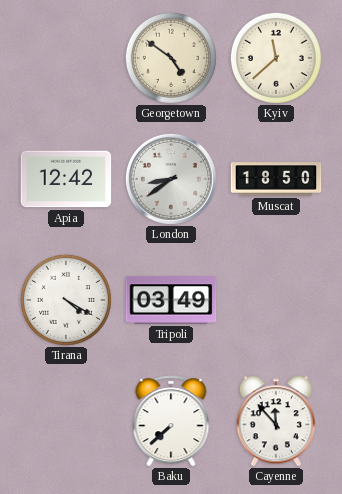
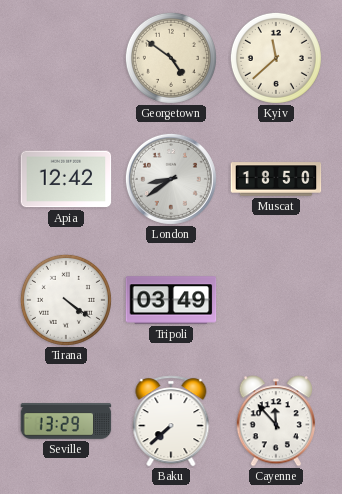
Tirana: 4:20 -> 4:21 (66, 300)
Seville: none -> 13:29 (66, 422)
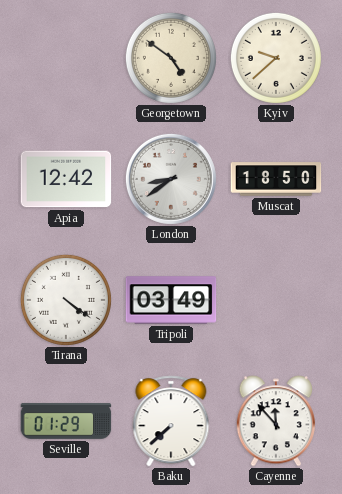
Kyiv: 11:38 -> 9:38 (276, 58)
Seville: 13:29 -> 01:29 (66, 422)
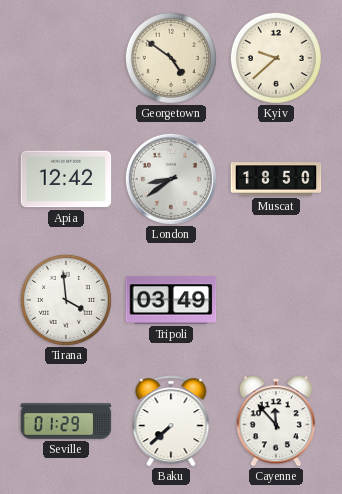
Tirana: 4:21 -> 3:59 (66, 300)
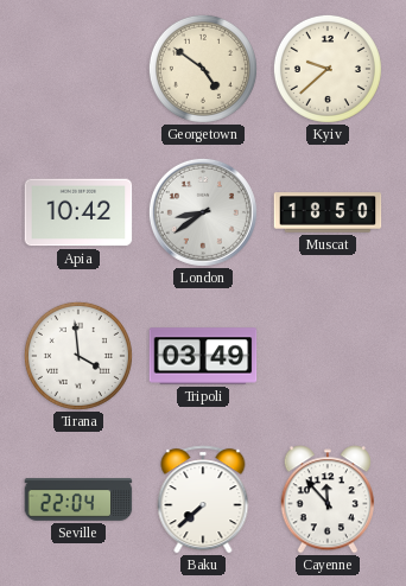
Apia: 12:42 -> 10:42 (78, 212)
Seville: 01:29 -> 22:04 (78, 501)
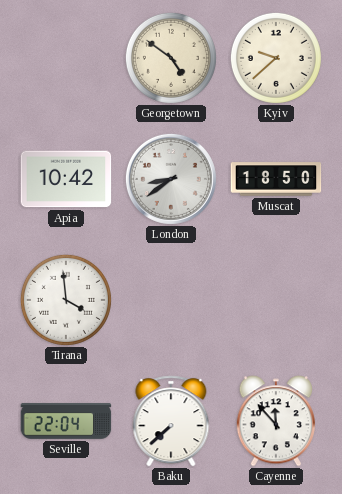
Tripoli: 03:49 -> none (203, 356)
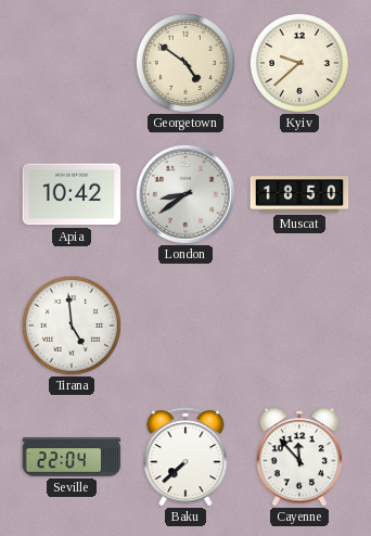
Tirana: 3:59 -> 4:59 (72, 326)
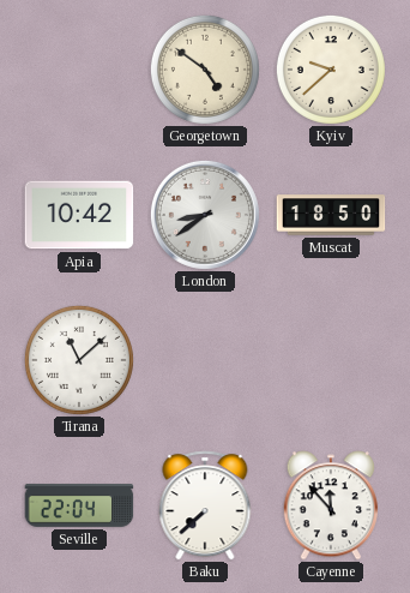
Tirana: 4:59 -> 11:08 (79, 360)
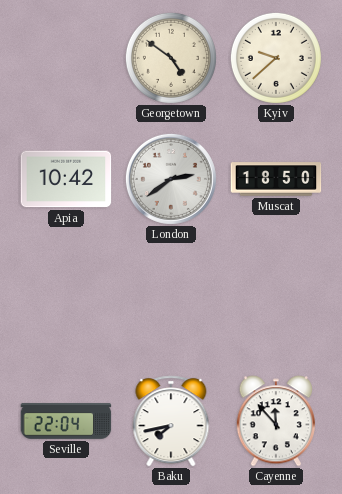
London: 8:39 -> 2:39 (171, 179)
Tirana: 11:08 -> none (79, 360)
Baku: 7:38 -> 7:43 (171, 421)
